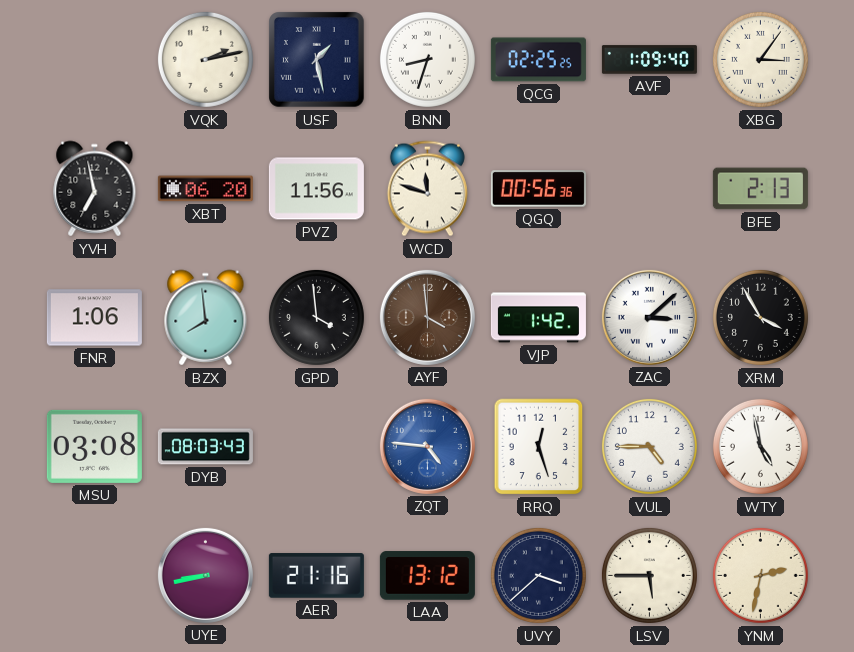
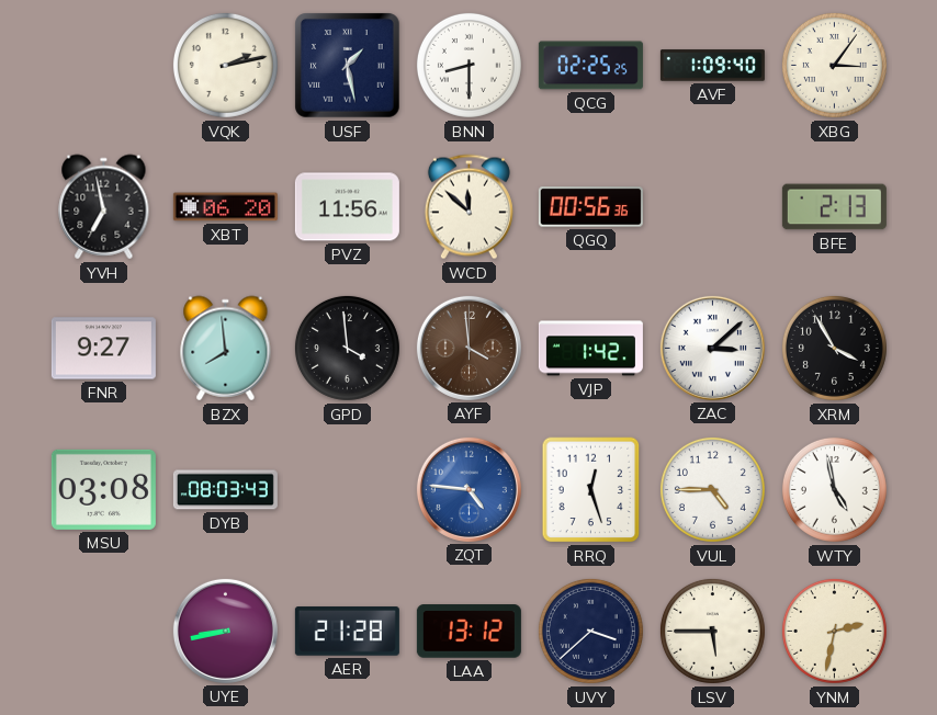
BNN: 8:33 -> 8:30 (468, 65)
WCD: 11:48 -> 11:52 (468, 207)
FNR: 1:06 -> 9:27 (103, 349)
AER: 21:16 -> 21:28 (347, 632)
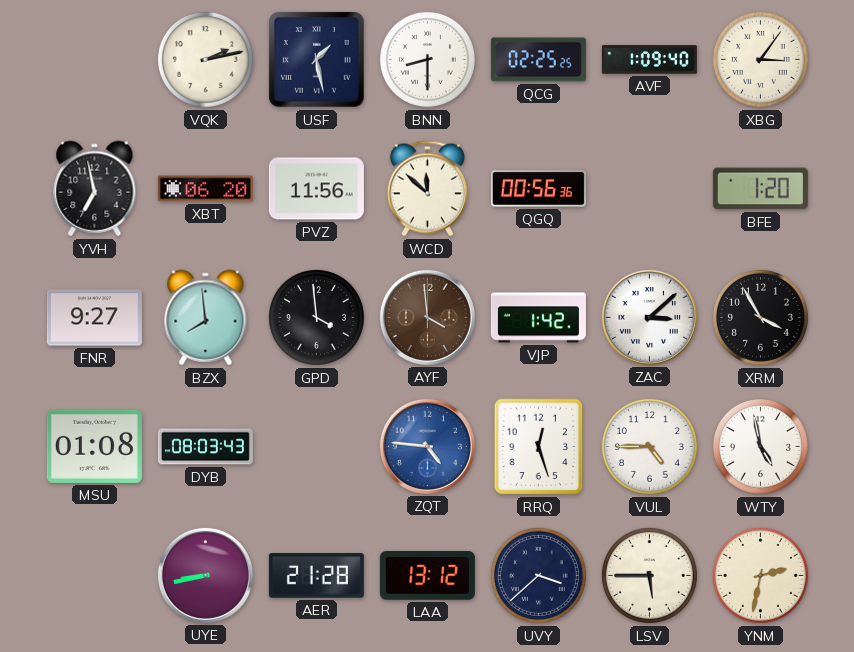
BFE: 2:13 -> 1:20 (760, 189)
MSU: 03:08 -> 01:08 (94, 446)
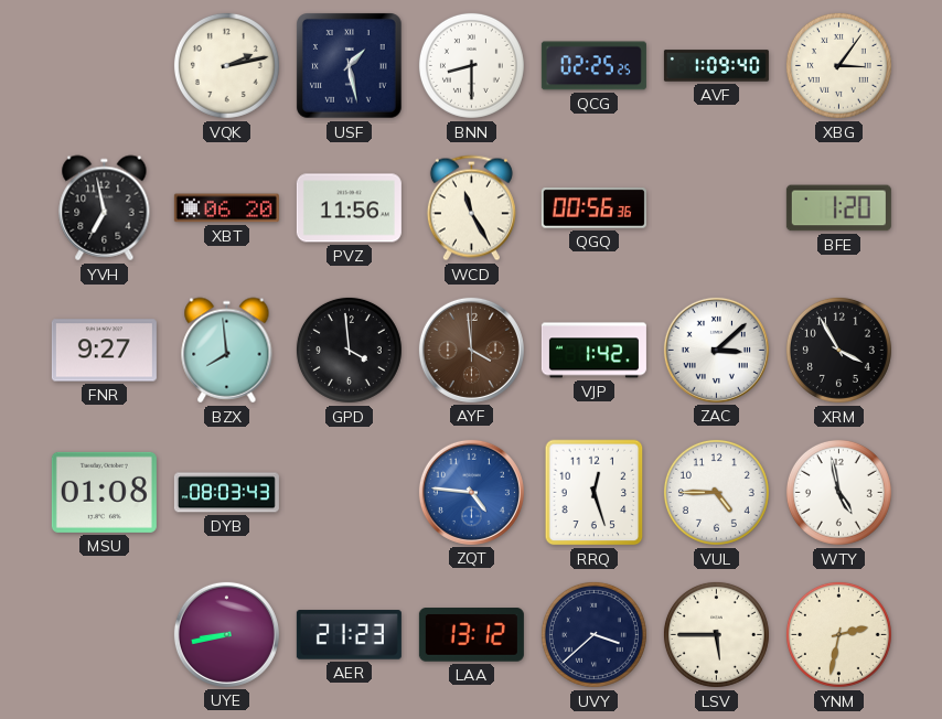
WCD: 11:52 -> 11:25 (471, 208)
AER: 21:28 -> 21:23 (349, 635)
